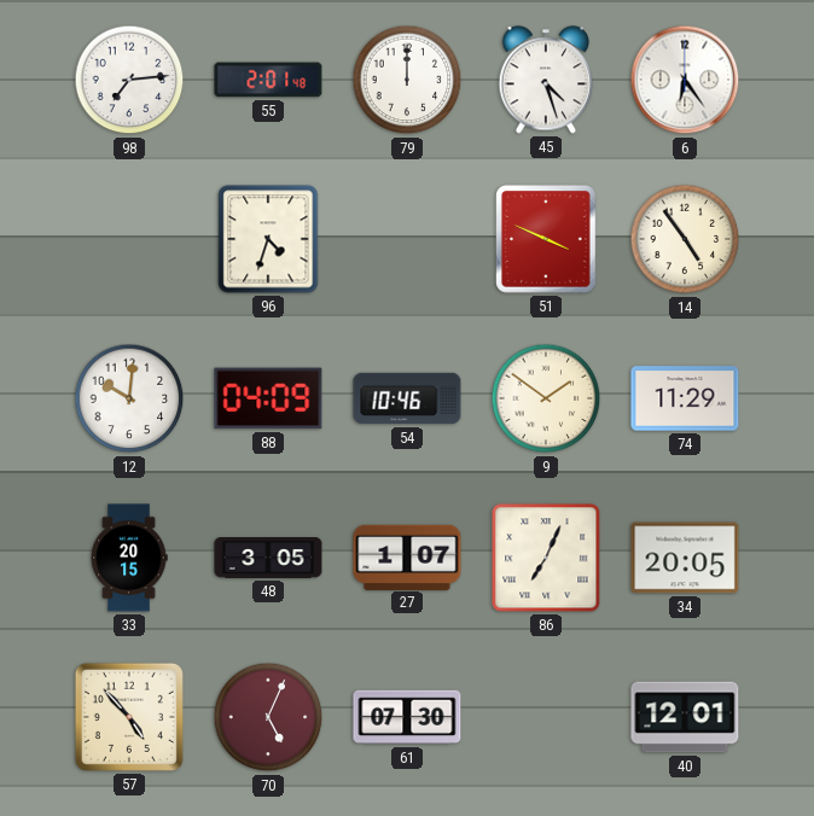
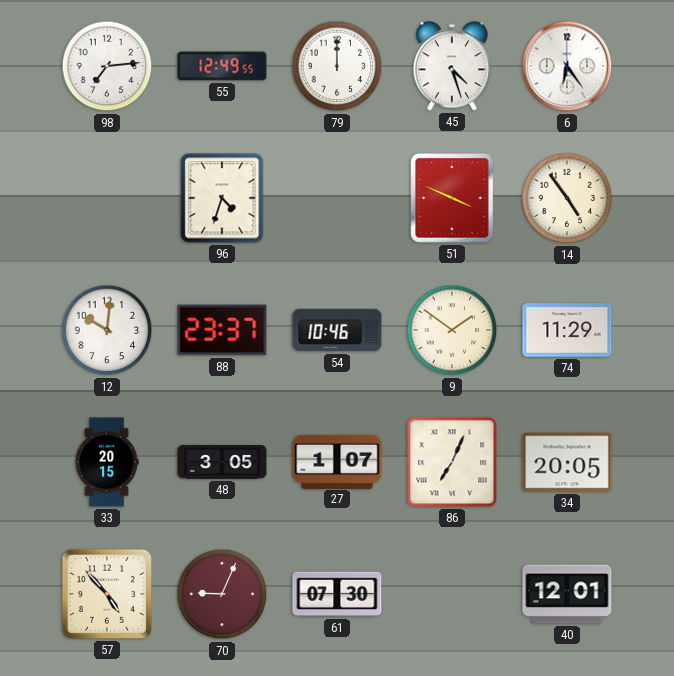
55: 2:01 -> 12:49 (222, 66)
88: 04:09 -> 23:37 (222, 330)
70: 5:04 -> 9:04 (222, 594)
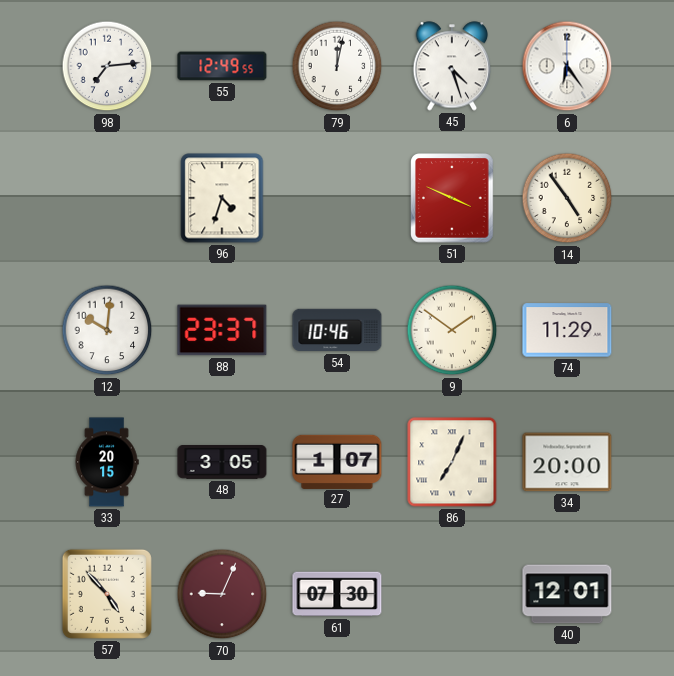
79: 12:00 -> 12:02 (337, 66)
34: 20:05 -> 20:00 (567, 462)
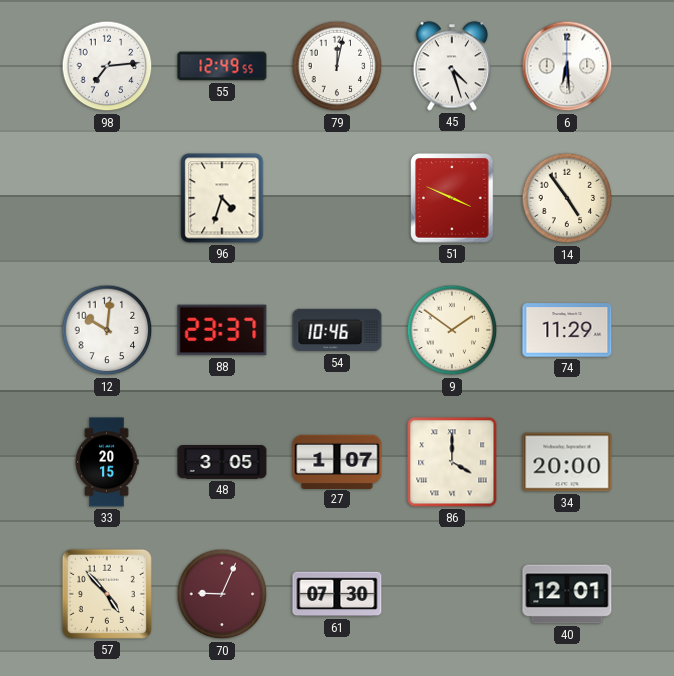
6: 6:24 -> 6:29 (567, 66)
86: 7:04 -> 4:00 (452, 462)
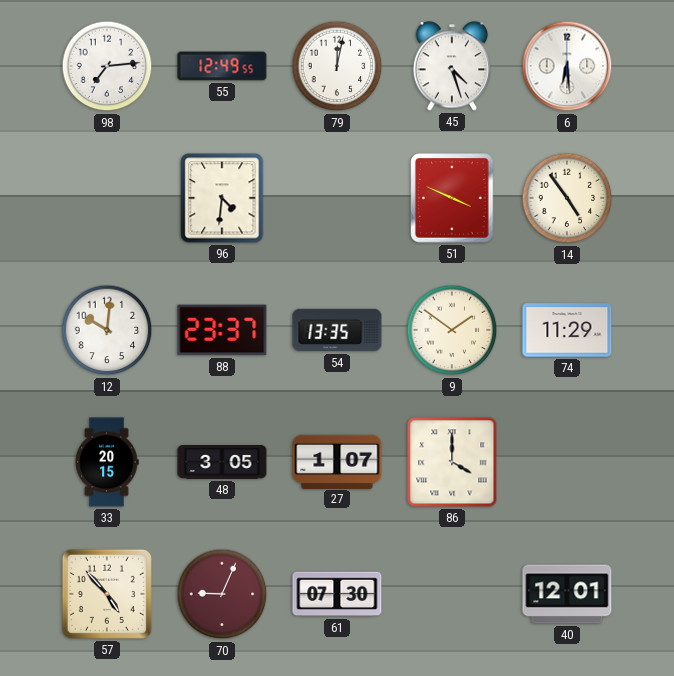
96: 4:33 -> 4:31 (222, 198)
54: 10:46 -> 13:35 (337, 330)
34: 20:00 -> none (567, 462)
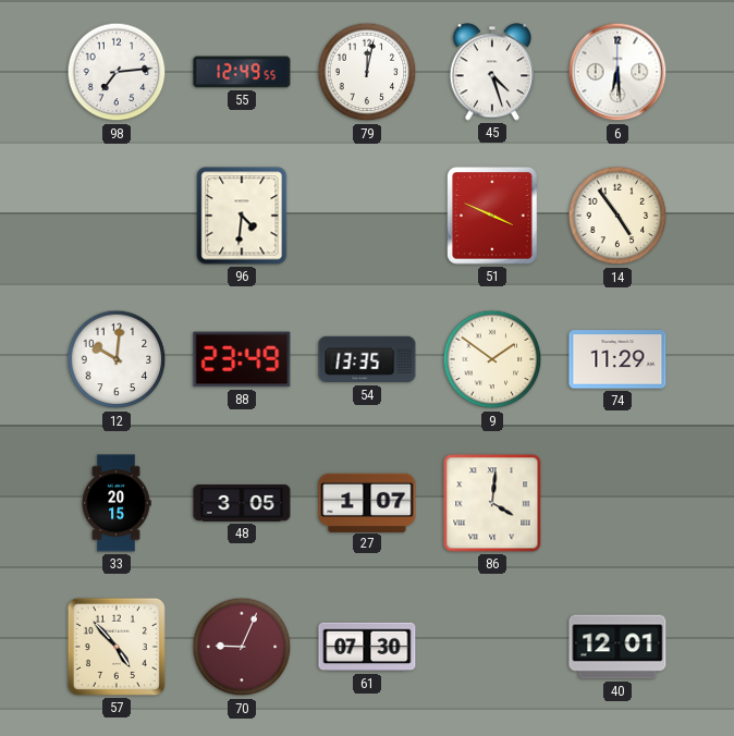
88: 23:37 -> 23:49 (242, 359)
86: 4:00 -> 4:01 (492, 503)
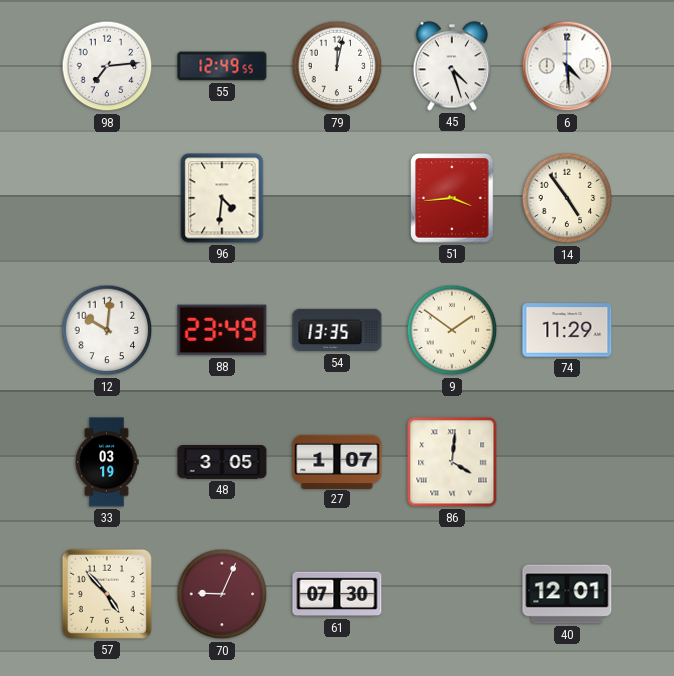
6: 6:29 -> 4:29 (567, 66)
51: 3:49 -> 3:44 (452, 198)
33: 20:15 -> 03:19 (107, 462)
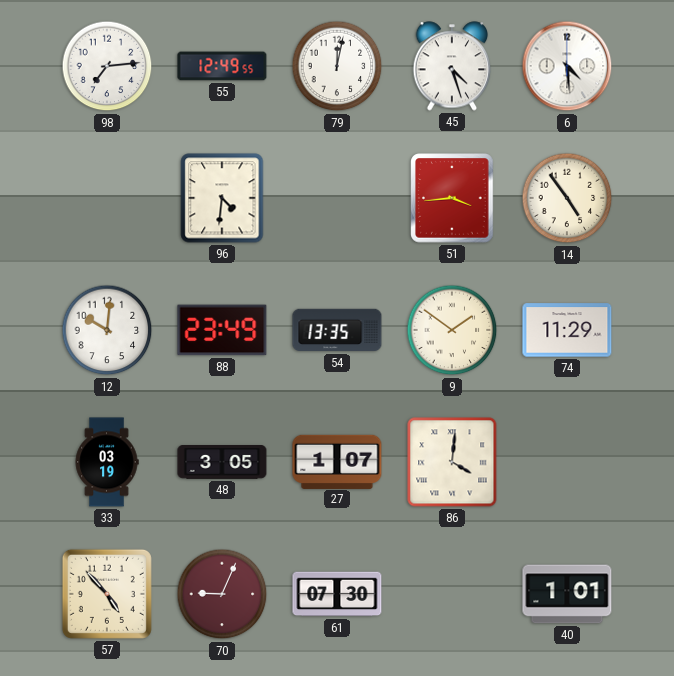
40: 12:01 -> 1:01 (567, 594)
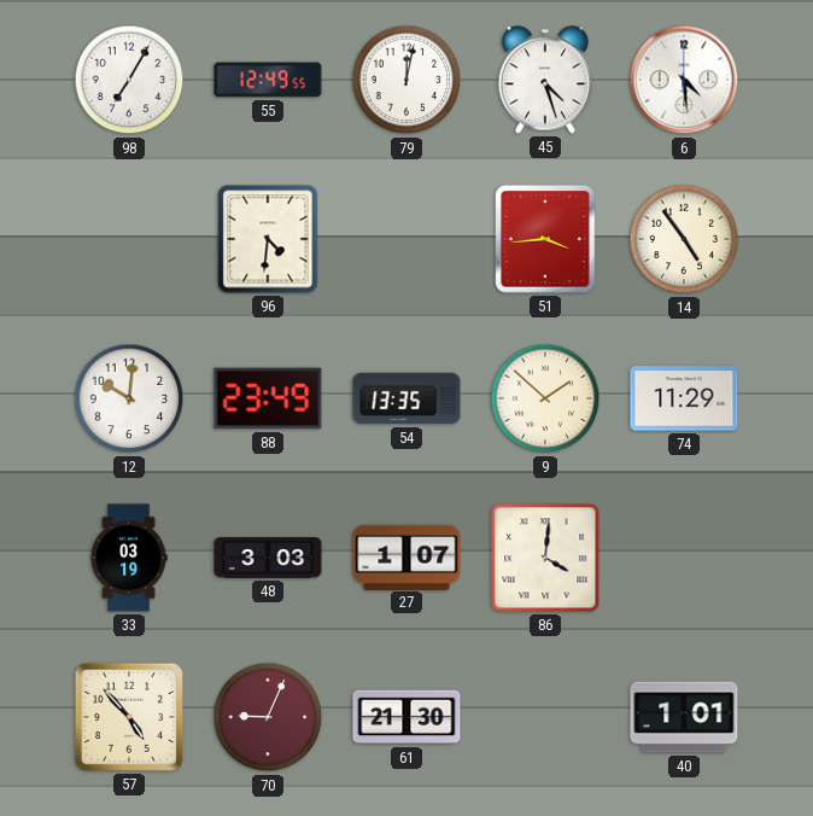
98: 7:14 -> 7:05 (129, 80)
9: 1:51 -> 1:52 (545, 398)
48: 3:05 -> 3:03 (268, 559)
61: 07:30 -> 21:30 (406, 717)
